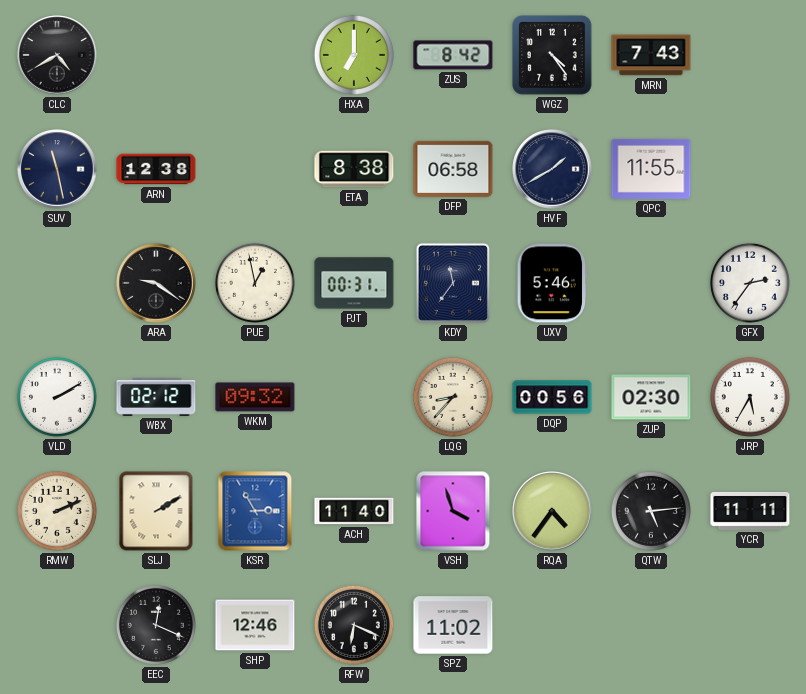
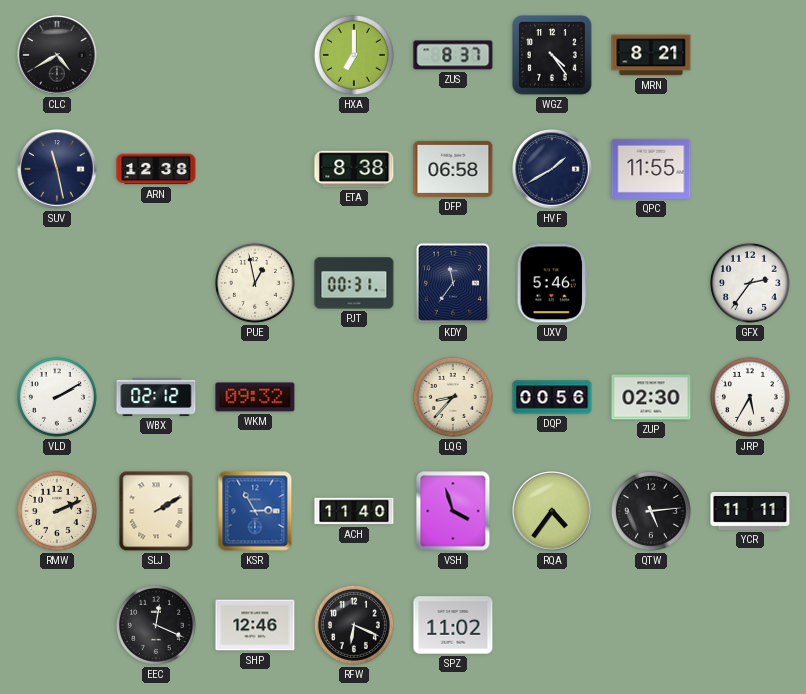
ZUS: 8:42 -> 8:37 (453, 55)
MRN: 7:43 -> 8:21 (651, 55)
ARA: 9:21 -> none (156, 283)
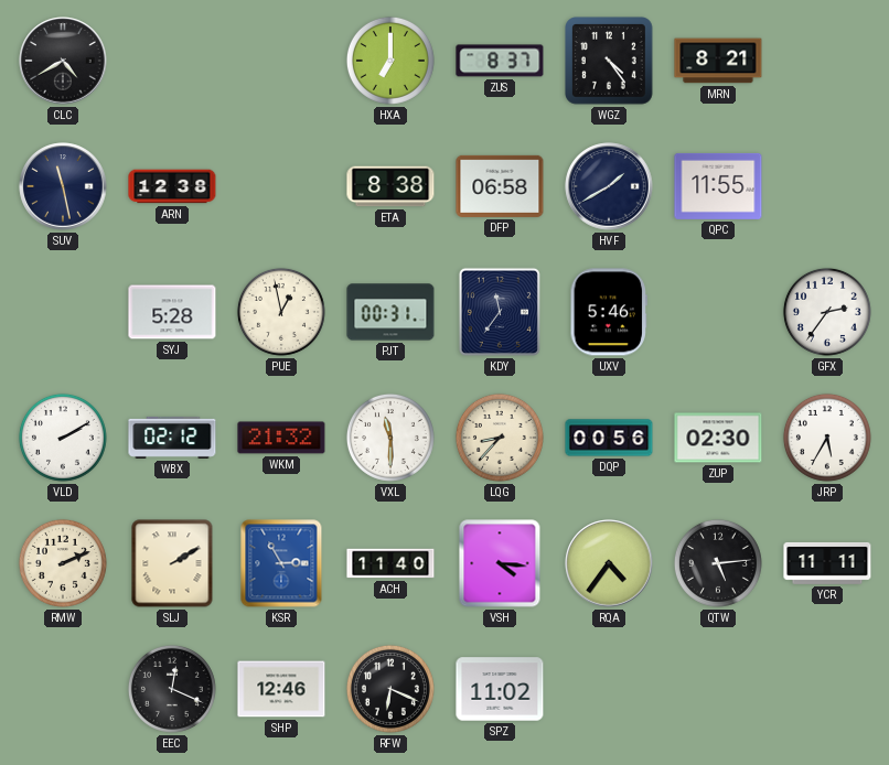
SYJ: none -> 5:28 (172, 312)
WKM: 09:32 -> 21:32 (281, 438)
VXL: none -> 11:30 (390, 438)
VSH: 3:57 -> 4:16 (500, 563)
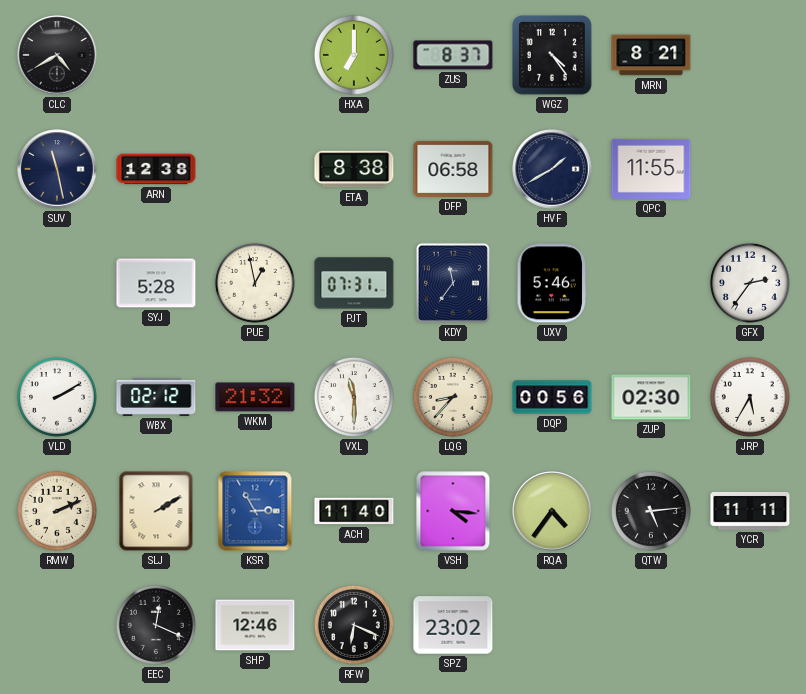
PJT: 00:31 -> 07:31 (354, 283)
SPZ: 11:02 -> 23:02 (453, 625)
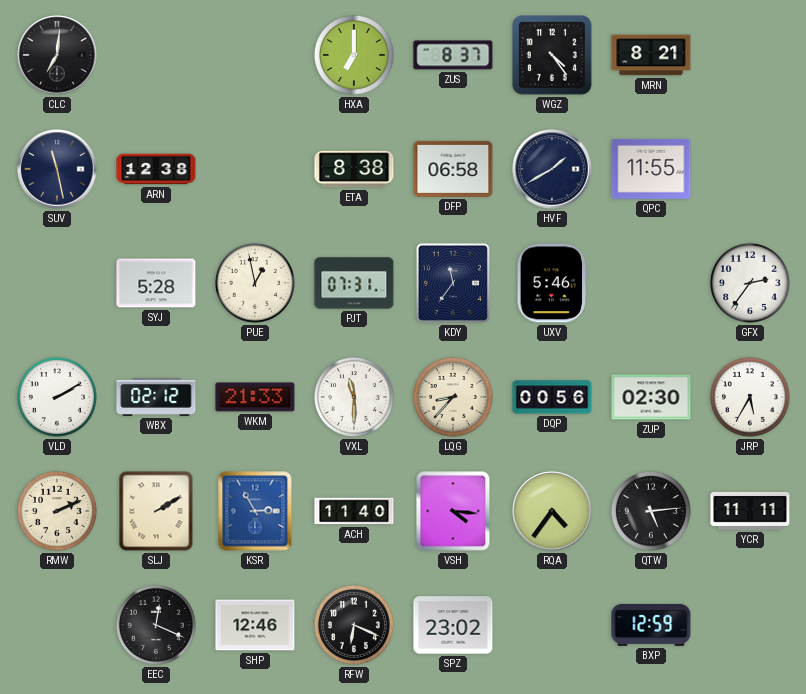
CLC: 4:40 -> 7:01 (57, 55)
WKM: 21:32 -> 21:33 (255, 397)
BXP: none -> 12:59 (651, 625)
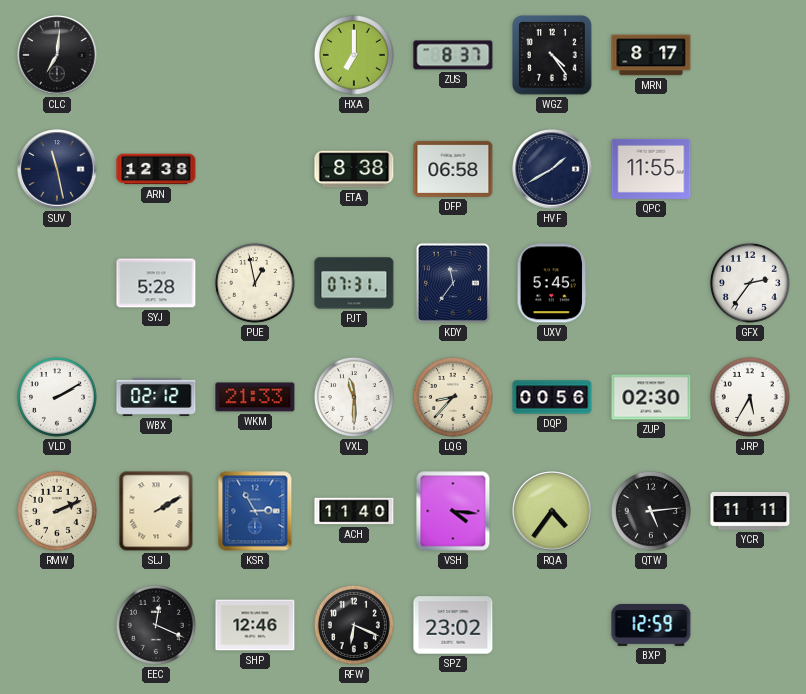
MRN: 8:21 -> 8:17 (651, 55)
UXV: 5:46 -> 5:45 (551, 283)
